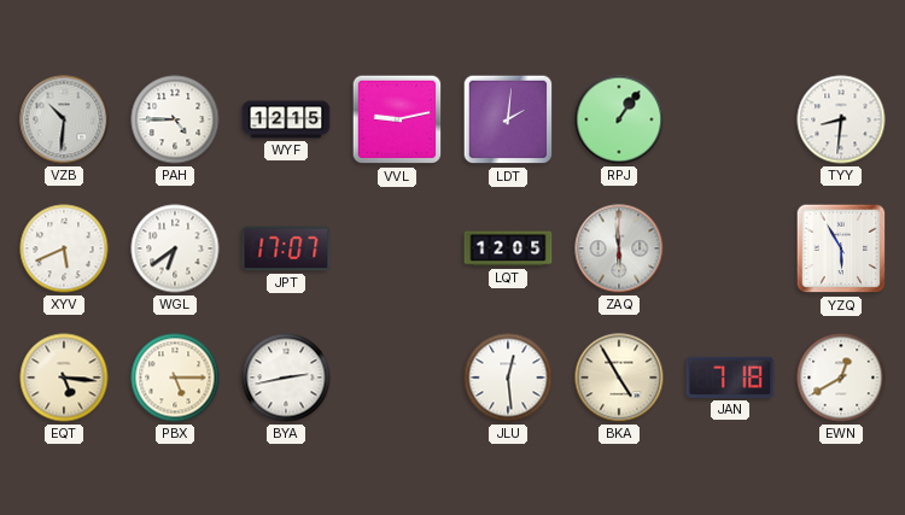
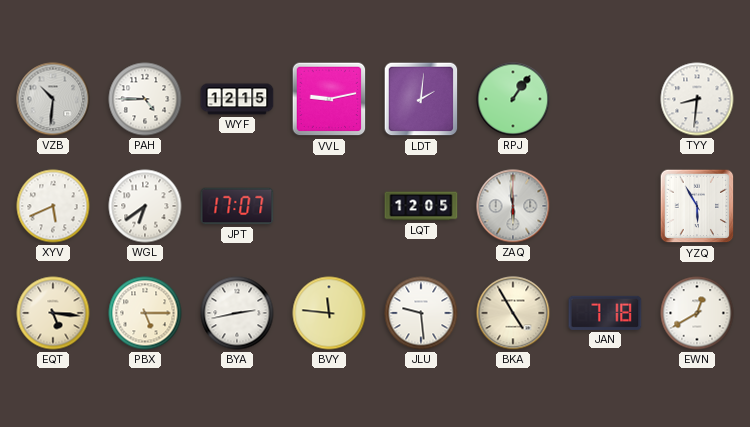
BVY: none -> 11:46 (329, 313)
JLU: 12:29 -> 9:29 (421, 313)
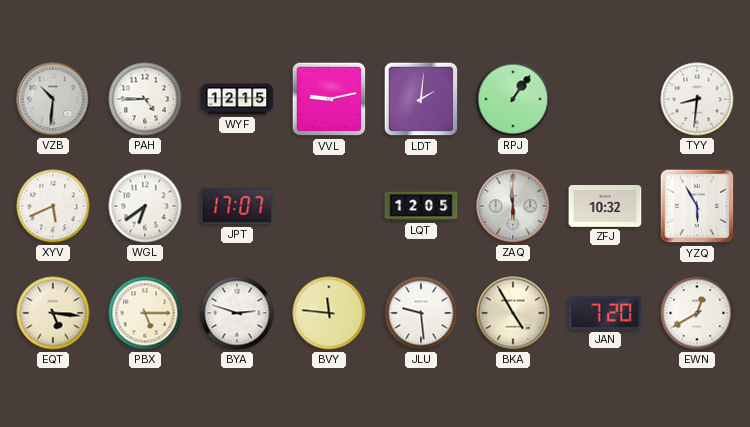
ZFJ: none -> 10:32 (605, 207)
BYA: 2:43 -> 2:48 (237, 313)
JAN: 7:18 -> 7:20 (605, 313)
